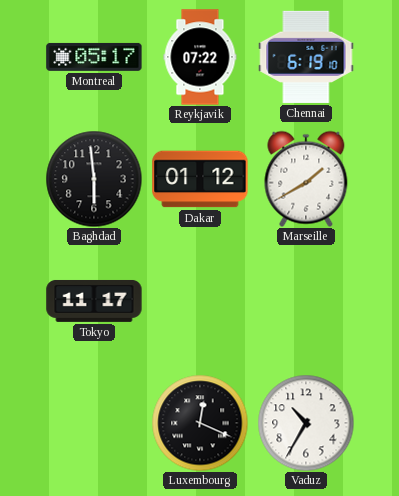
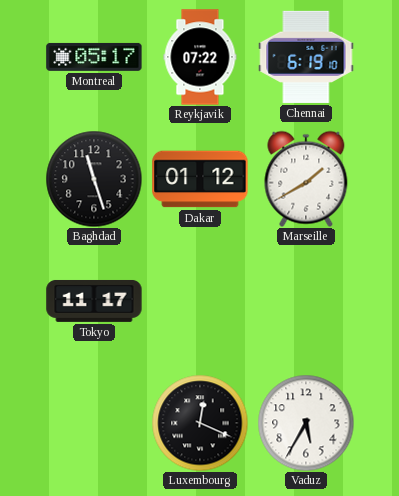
Baghdad: 5:59 -> 11:27 (94, 179)
Vaduz: 10:35 -> 5:35 (306, 423)
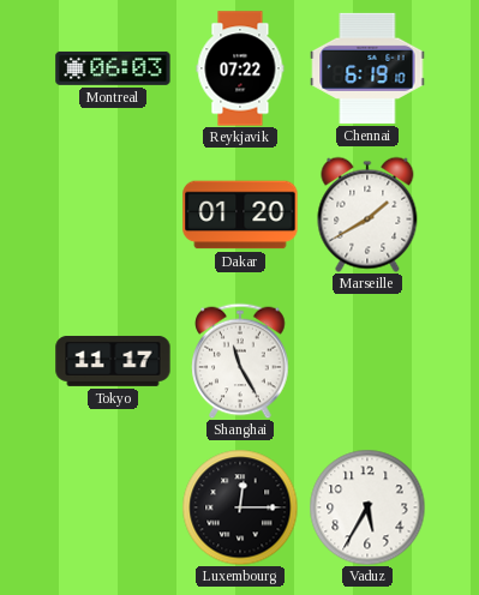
Montreal: 05:17 -> 06:03 (113, 68)
Baghdad: 11:27 -> none (94, 179)
Dakar: 01:12 -> 01:20 (240, 215)
Shanghai: none -> 11:25 (240, 361)
Luxembourg: 12:19 -> 12:15 (240, 507)
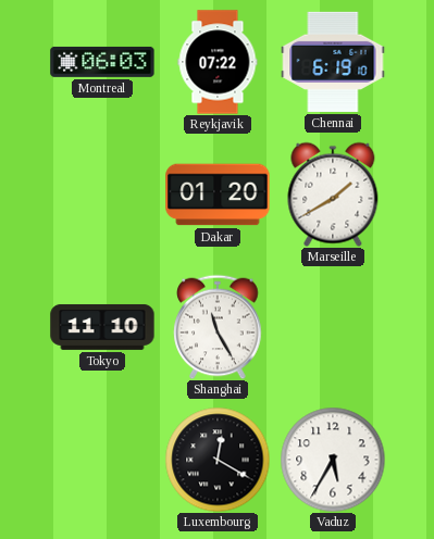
Tokyo: 11:17 -> 11:10 (102, 327)
Luxembourg: 12:15 -> 12:20 (218, 460)
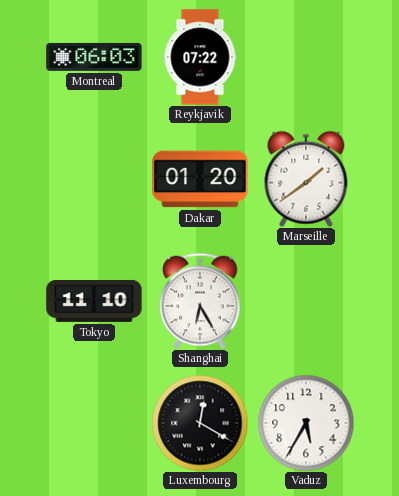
Chennai: 6:19 -> none (333, 62)
Marseille: 1:40 -> 1:39 (306, 179)
Shanghai: 11:25 -> 6:25 (200, 301)
